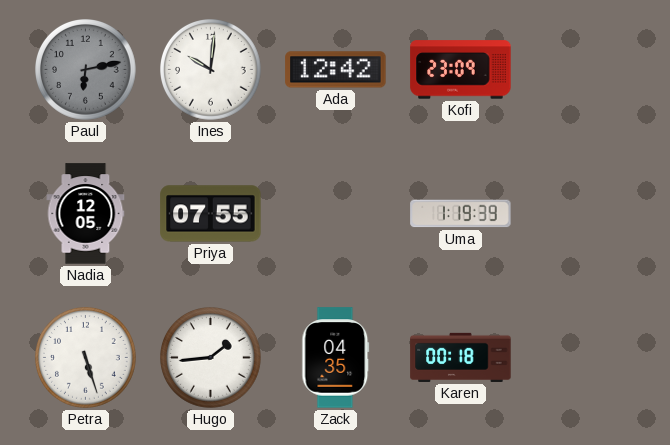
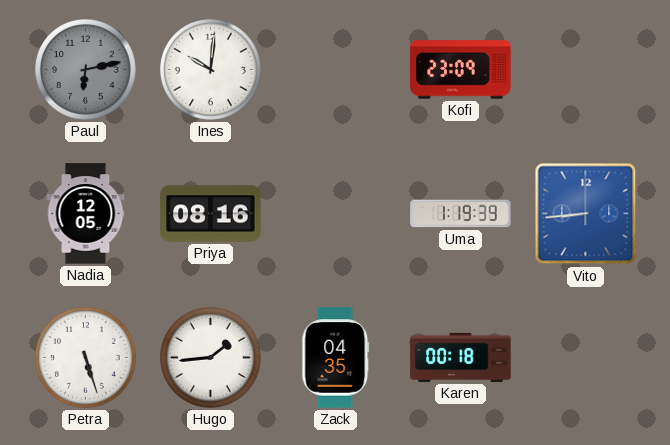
Ada: 12:42 -> none (336, 70)
Priya: 07:55 -> 08:16 (211, 214)
Vito: none -> 8:44 (586, 214)
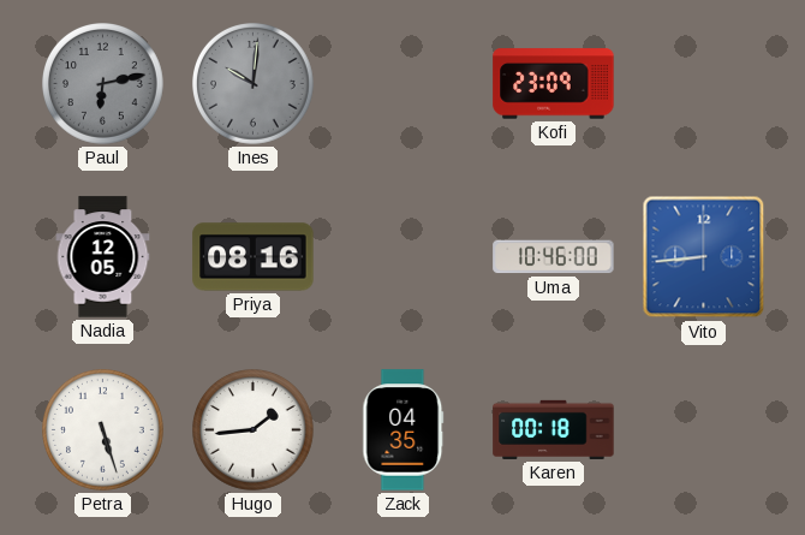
Ines dial: white -> grey (254, 84)
Uma: 1:19 -> 10:46 (554, 257)
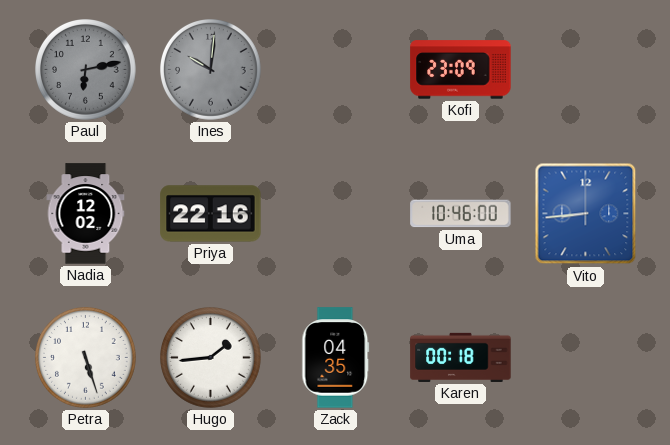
Nadia: 12:05 -> 12:02 (86, 214)
Priya: 08:16 -> 22:16 (211, 214)
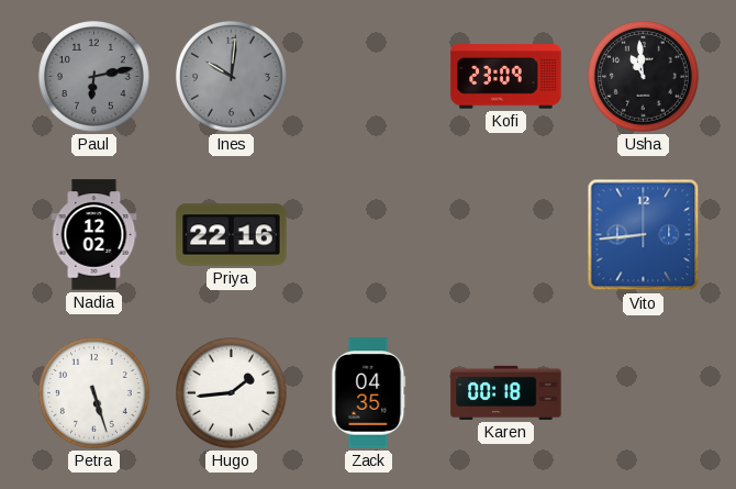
Usha: none -> 10:59 (644, 77)
Uma: 10:46 -> none (461, 214)
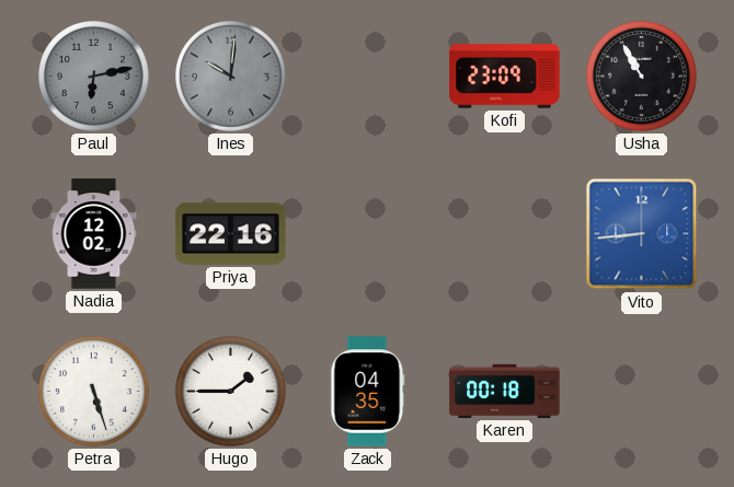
Usha: 10:59 -> 10:55 (642, 77)
Hugo: 1:44 -> 1:45 (231, 392)
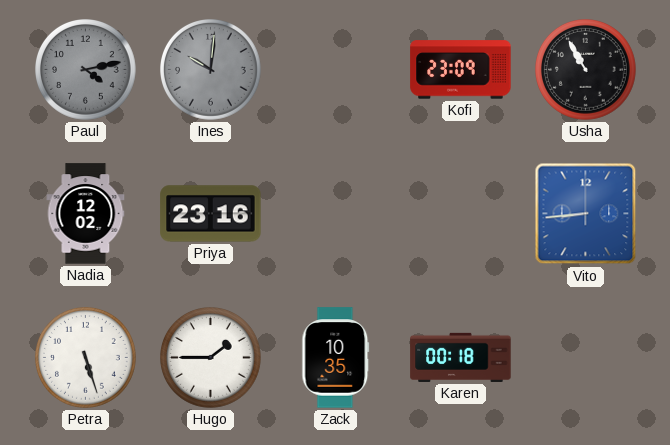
Paul: 6:13 -> 4:13 (86, 70)
Priya: 22:16 -> 23:16 (211, 214)
Zack: 04:35 -> 10:35 (336, 358)
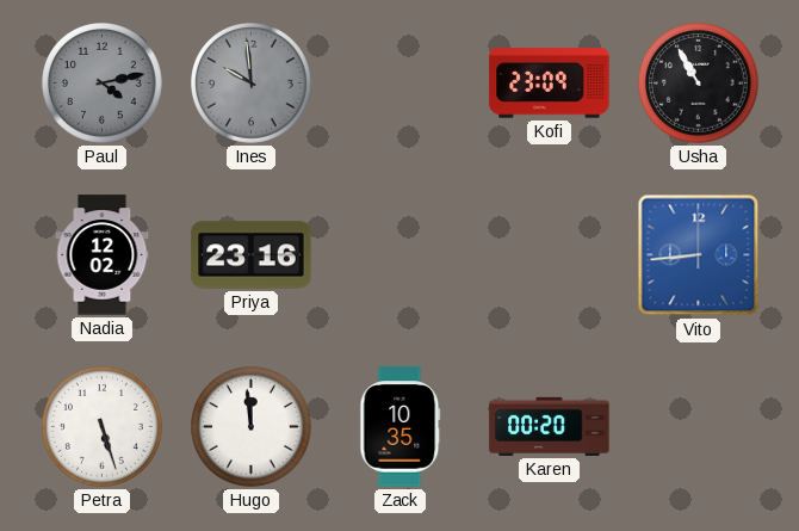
Ines: 10:01 -> 9:59 (252, 84)
Hugo: 1:45 -> 11:59 (252, 427)
Karen: 00:18 -> 00:20 (550, 426)
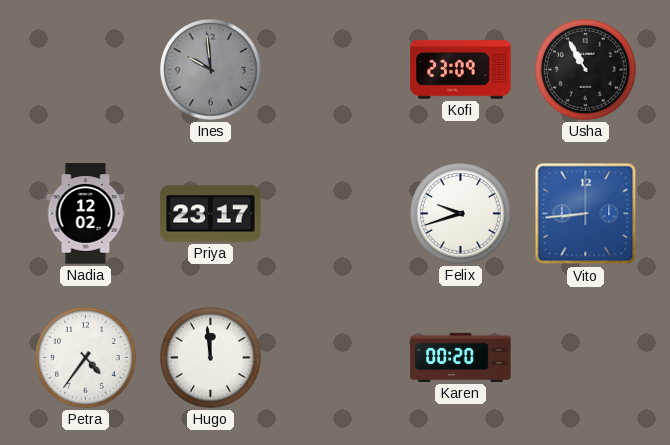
Paul: 4:13 -> none (103, 84)
Priya: 23:16 -> 23:17 (211, 214)
Felix: none -> 9:42 (461, 214)
Petra: 5:27 -> 4:36 (86, 358)
Zack: 10:35 -> none (401, 427)
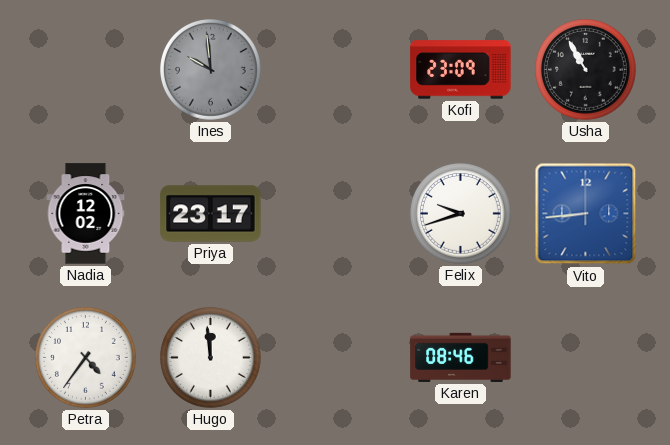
Karen: 00:20 -> 08:46 (461, 357)
